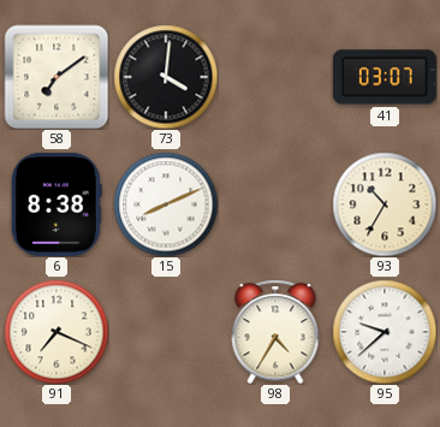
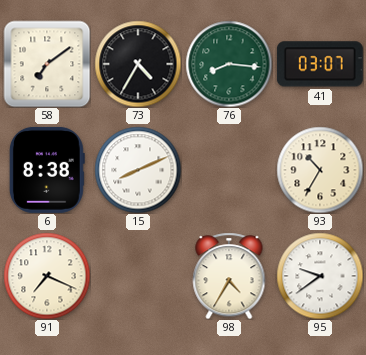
73: 4:01 -> 4:35 (138, 64)
76: none -> 8:16 (229, 64)
95: 9:38 -> 9:39 (320, 276)
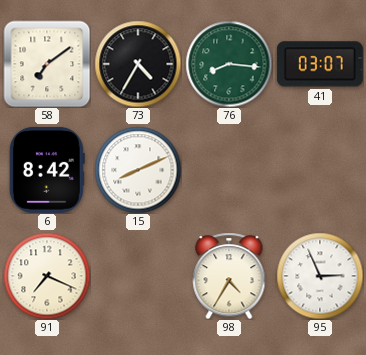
6: 8:38 -> 8:42 (47, 170)
93: 10:35 -> none (320, 170)
95: 9:39 -> 2:56 (320, 276)
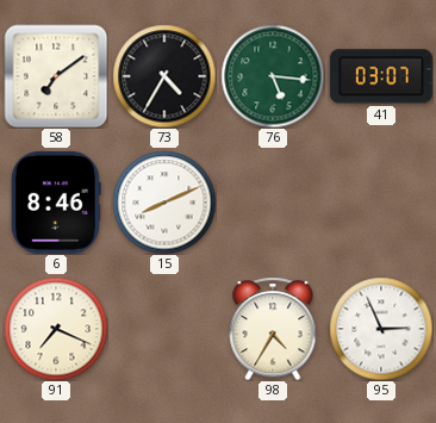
76: 8:16 -> 5:16 (273, 76)
6: 8:42 -> 8:46 (56, 203)
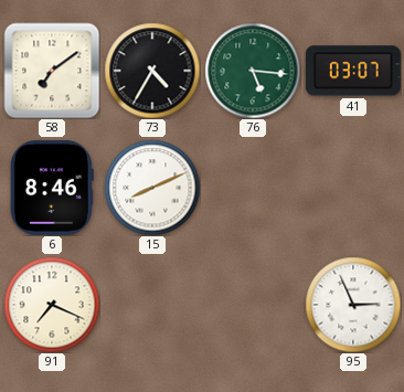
98: 4:35 -> none (273, 329)
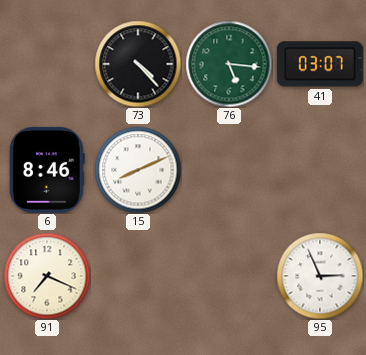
58: 7:09 -> none (52, 71)
73: 4:35 -> 4:23 (138, 64)
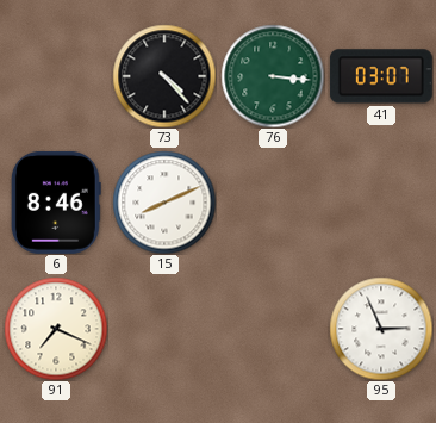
76: 5:16 -> 3:16 (273, 76)
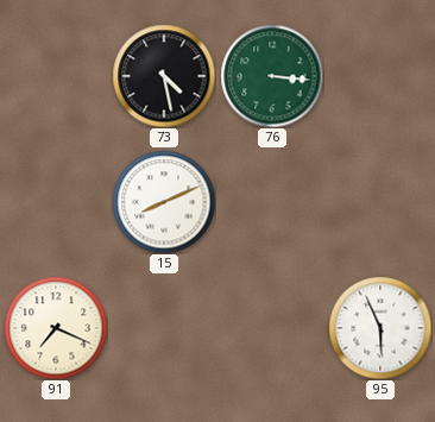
73: 4:23 -> 4:28 (164, 76)
41: 03:07 -> none (381, 76)
6: 8:46 -> none (56, 203)
95: 2:56 -> 5:56 (380, 328)
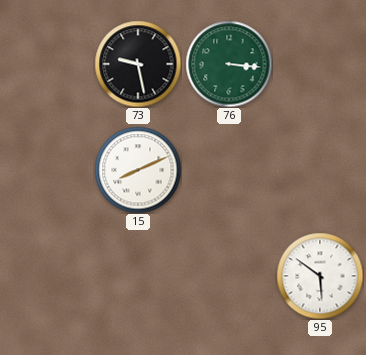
73: 4:28 -> 9:28 (138, 64)
91: 7:19 -> none (56, 328)
95: 5:56 -> 5:51 (320, 276)
